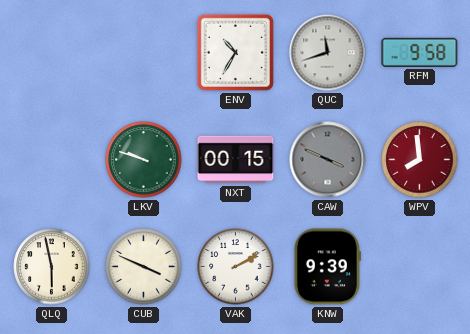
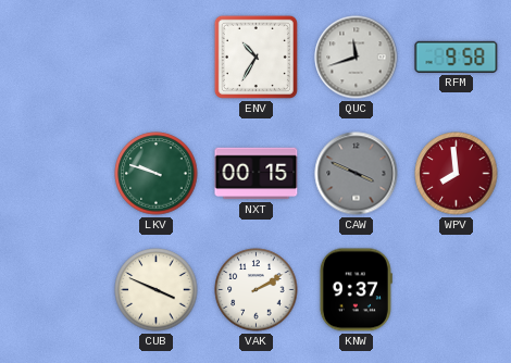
QLQ: 5:58 -> none (52, 267)
KNW: 9:39 -> 9:37 (356, 290)
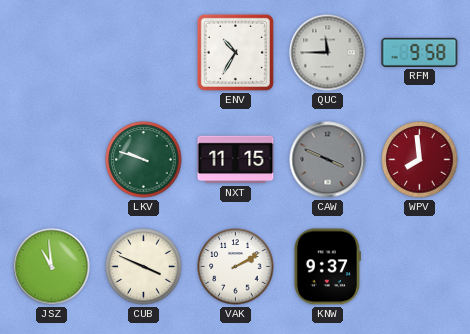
QUC: 11:42 -> 11:45 (328, 53)
NXT: 00:15 -> 11:15 (236, 160)
JSZ: none -> 10:59 (52, 267)
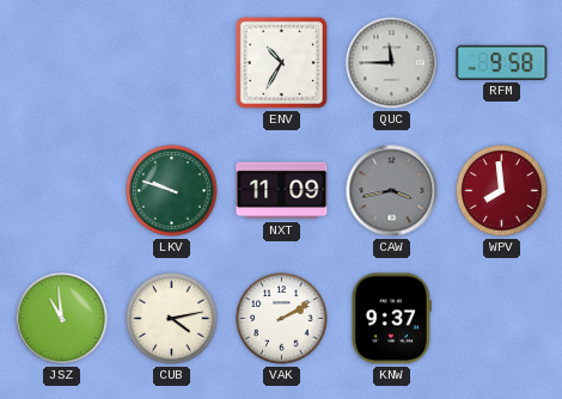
NXT: 11:15 -> 11:09 (282, 191)
CAW: 3:49 -> 3:43 (392, 191)
CUB: 3:49 -> 4:13 (172, 319)
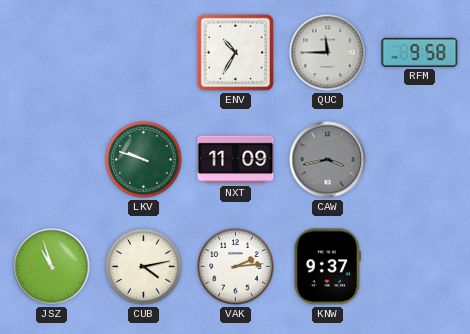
WPV: 7:59 -> none (502, 191)
JSZ: 10:59 -> 10:57 (52, 267)
VAK: 2:10 -> 2:14 (236, 267)
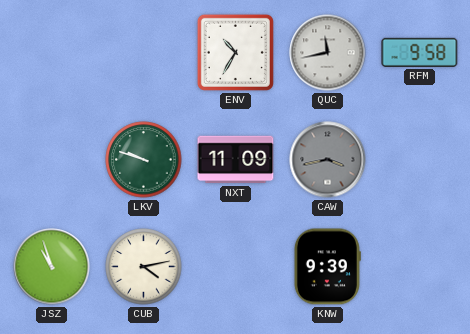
QUC: 11:45 -> 11:43 (328, 53)
VAK: 2:14 -> none (236, 267)
KNW: 9:37 -> 9:39 (327, 267)
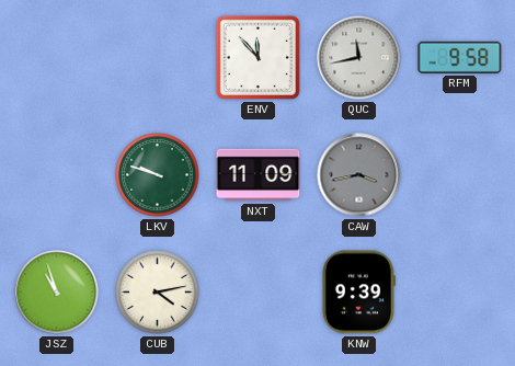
ENV: 10:35 -> 11:53 (257, 57)
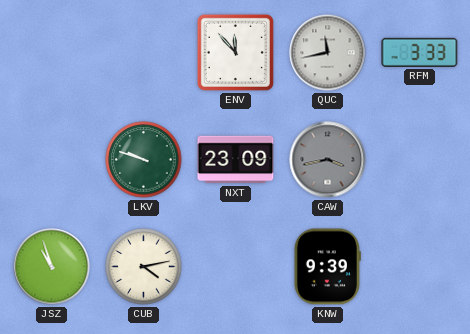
RFM: 9:58 -> 3:33 (420, 52)
NXT: 11:09 -> 23:09 (236, 160)
